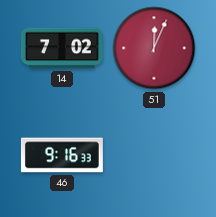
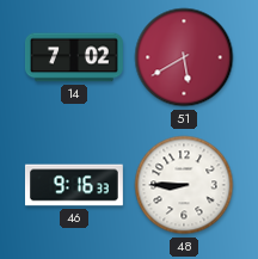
51: 12:04 -> 5:40 (184, 57)
48: none -> 8:45 (184, 185)
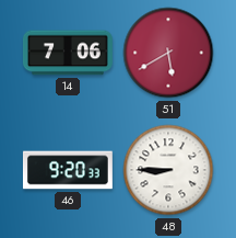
14: 7:02 -> 7:06 (68, 53)
46: 9:16 -> 9:20 (68, 170)
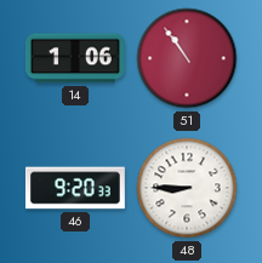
14: 7:06 -> 1:06 (75, 58)
51: 5:40 -> 10:54 (187, 58)
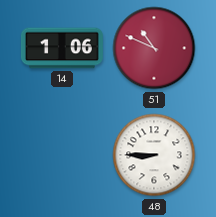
51: 10:54 -> 10:49 (154, 48)
46: 9:20 -> none (75, 188)
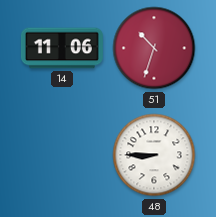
14: 1:06 -> 11:06 (62, 48)
51: 10:49 -> 10:33 (154, 48)
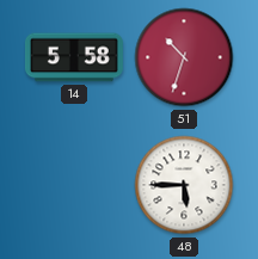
14: 11:06 -> 5:58 (74, 57)
48: 8:45 -> 5:45 (184, 185)
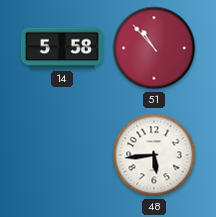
51: 10:33 -> 10:53 (154, 48)
48: 5:45 -> 5:44 (154, 155)
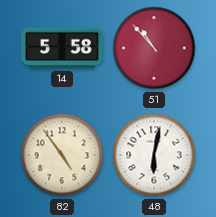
82: none -> 4:54 (62, 155)
48: 5:44 -> 6:02 (154, 155)
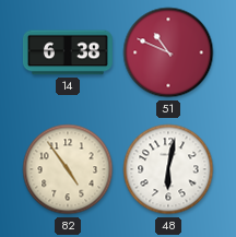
14: 5:58 -> 6:38 (68, 52)
51: 10:53 -> 10:49 (168, 52)
